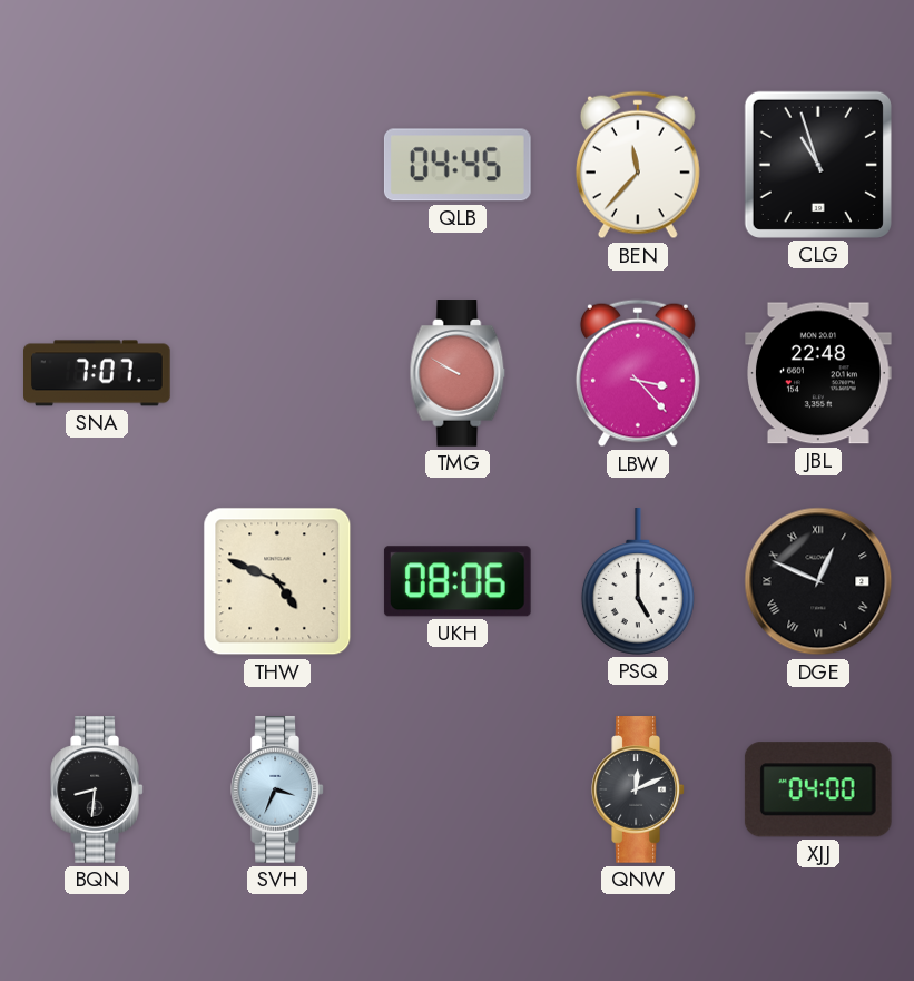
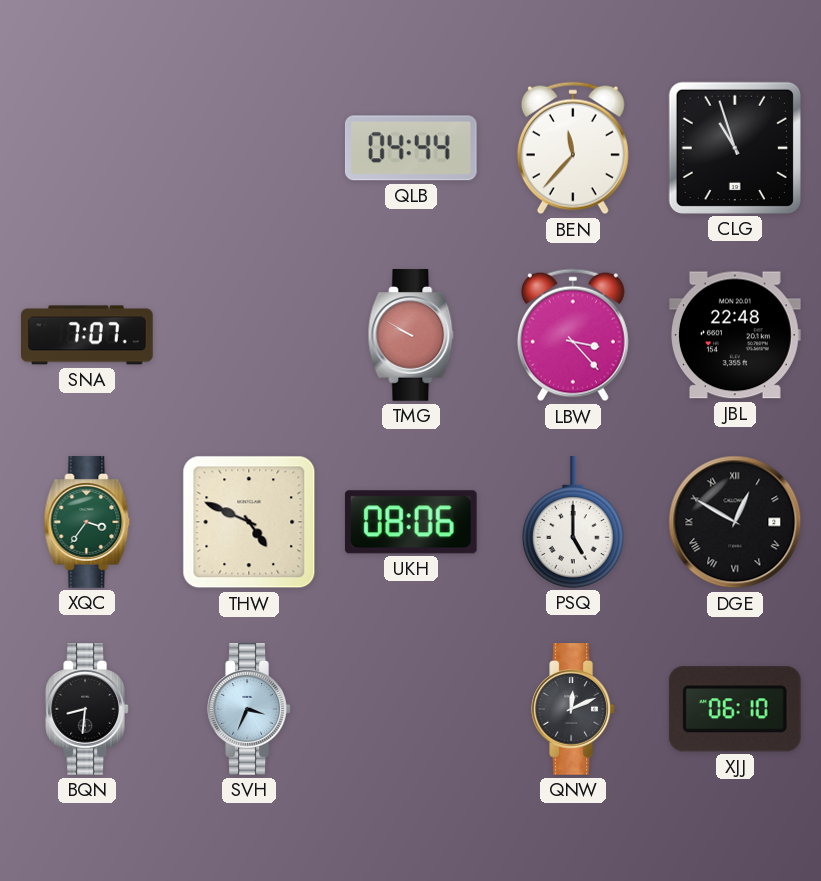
QLB: 04:45 -> 04:44 (411, 148)
XQC: none -> 3:36 (87, 522)
DGE: 12:49 -> 12:50 (735, 522)
XJJ: 04:00 -> 06:10 (735, 709)
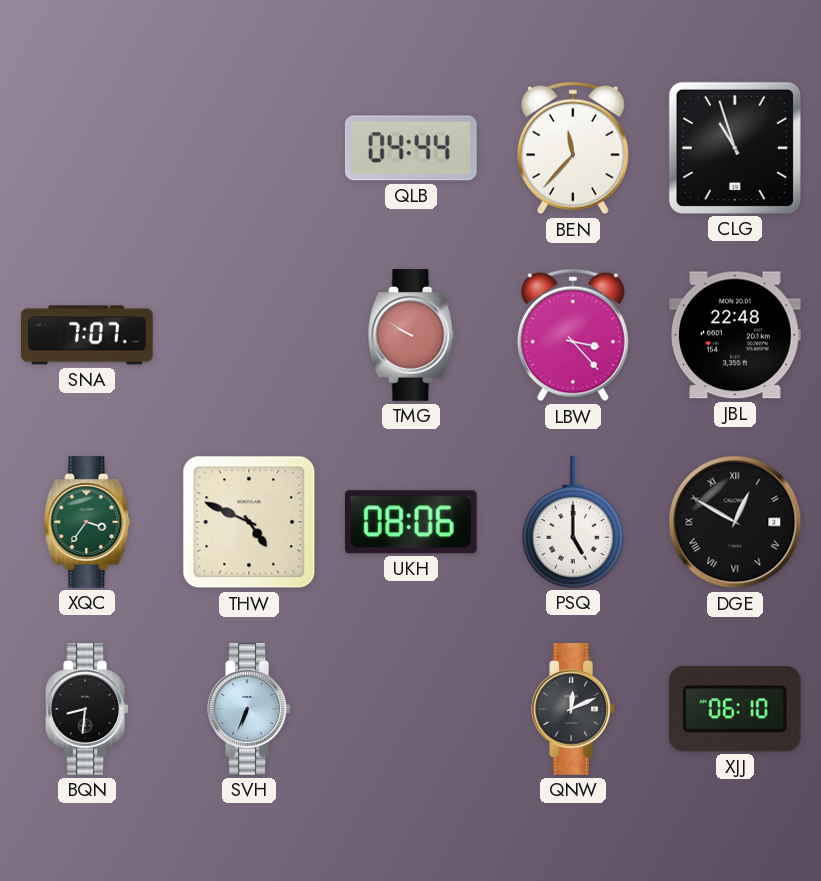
SVH: 3:34 -> 6:34 (249, 709)
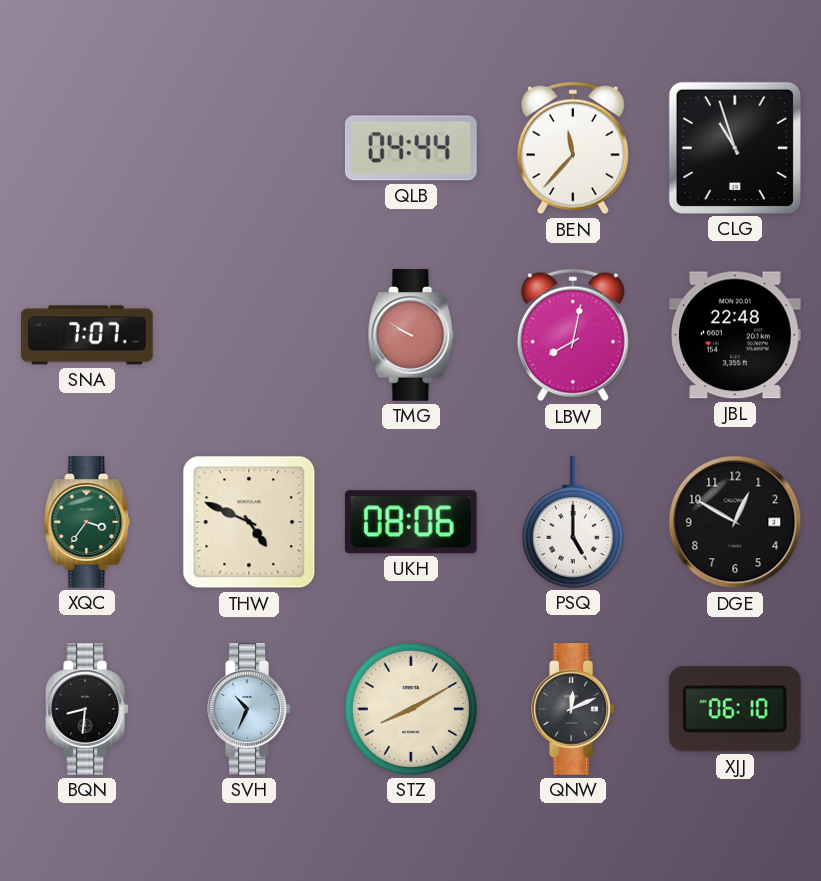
LBW: 3:23 -> 8:02 (573, 335)
DGE numerals: Roman -> Arabic (735, 522)
SVH: 6:34 -> 10:34 (249, 709)
STZ: none -> 8:10 (411, 709)
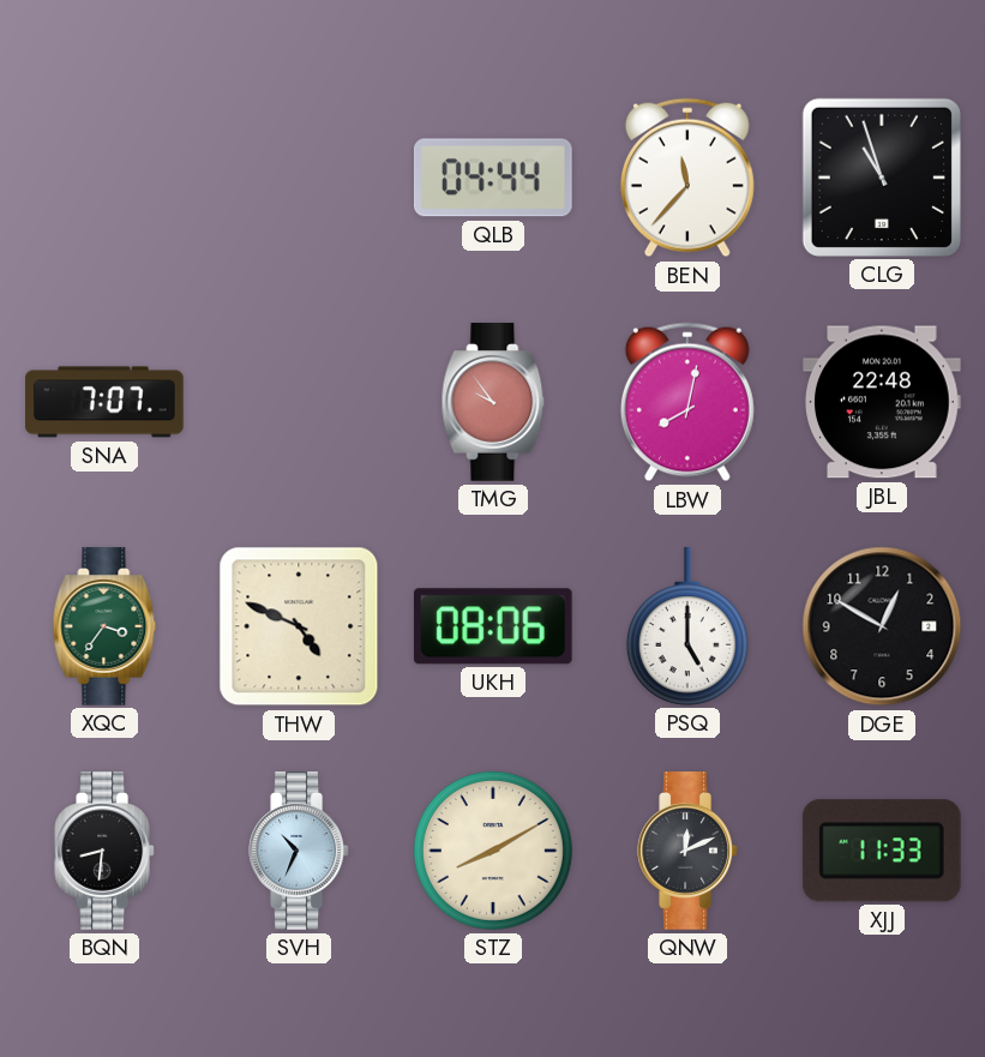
TMG: 9:50 -> 9:54 (493, 402)
XJJ: 06:10 -> 11:33 (882, 851)
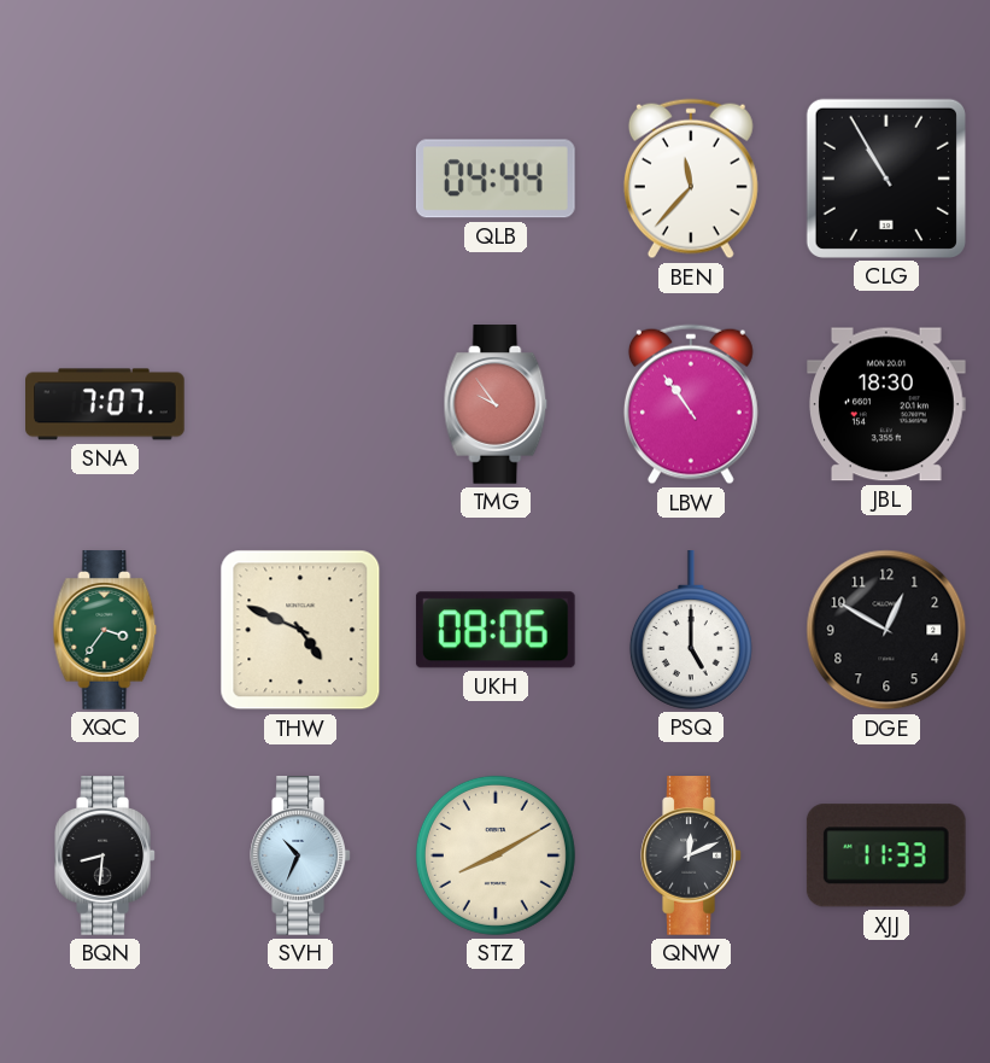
CLG: 10:57 -> 10:55 (886, 179)
LBW: 8:02 -> 10:54 (691, 404)
JBL: 22:48 -> 18:30 (888, 404)
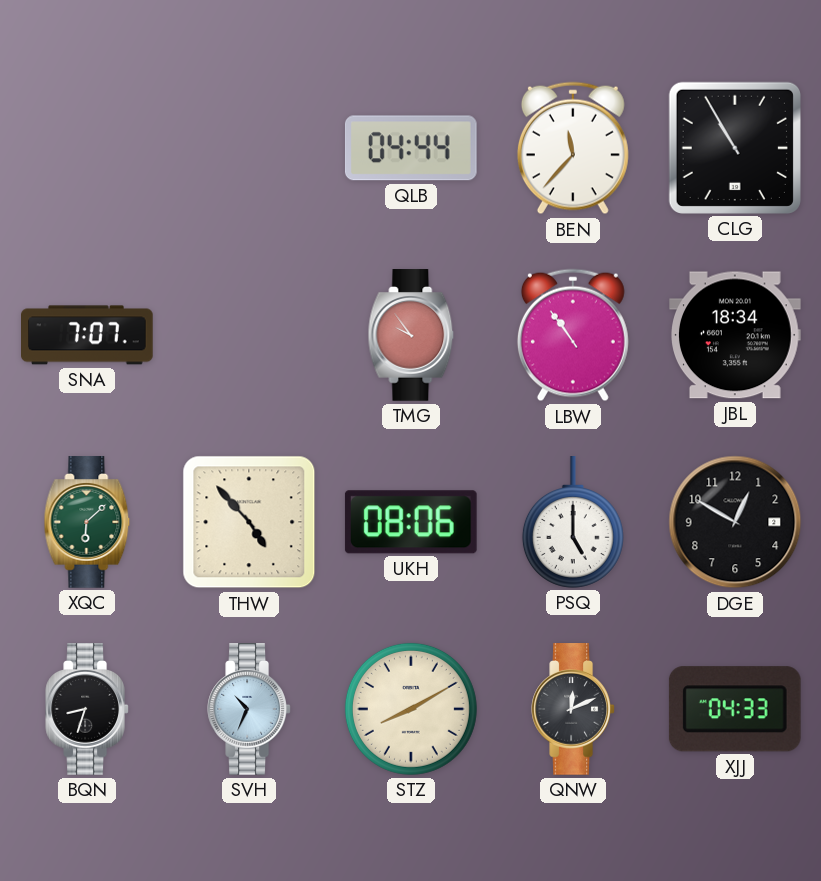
JBL: 18:30 -> 18:34 (736, 335)
XQC: 3:36 -> 6:08 (87, 522)
THW: 4:49 -> 4:53 (249, 522)
BQN: 8:31 -> 8:33 (87, 709)
XJJ: 11:33 -> 04:33 (735, 709)
